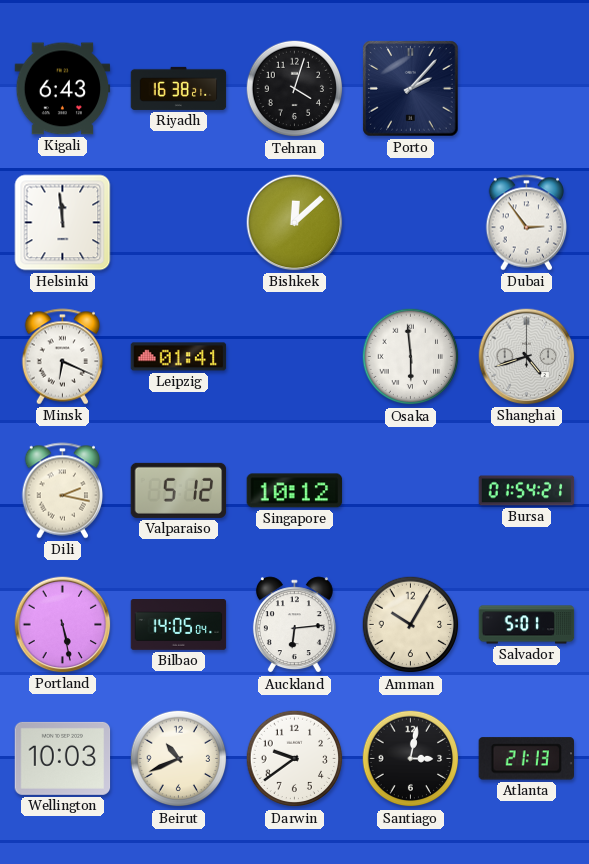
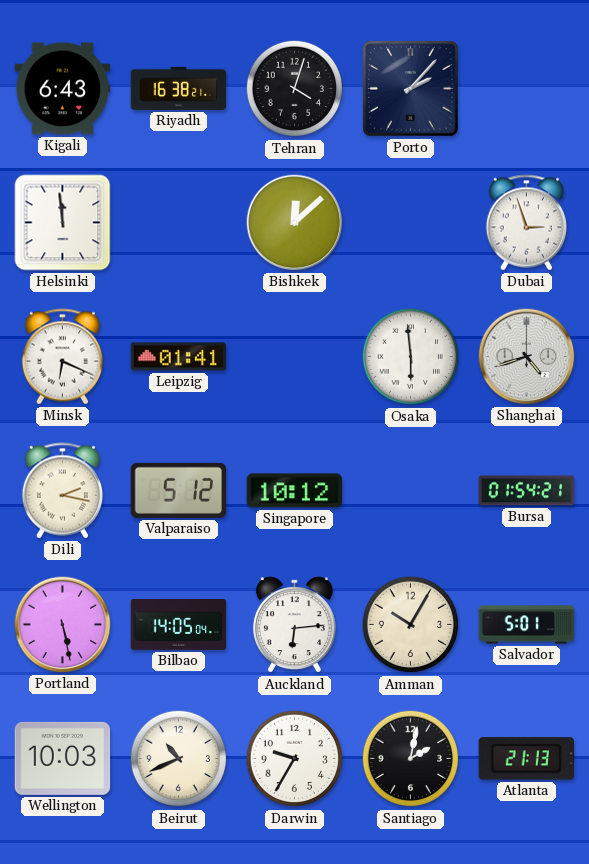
Dubai: 2:54 -> 2:57 (527, 223)
Darwin: 9:39 -> 9:35 (295, 759)
Santiago: 3:02 -> 2:02 (411, 759)
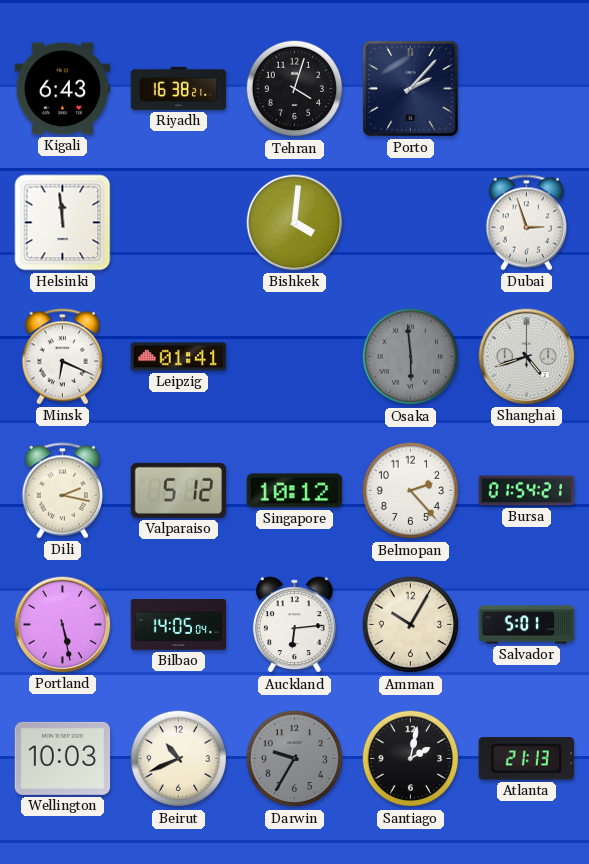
Bishkek: 12:08 -> 4:01 (295, 223)
Osaka dial: white -> grey (411, 357)
Belmopan: none -> 2:23 (411, 491)
Darwin dial: white -> grey (295, 759)
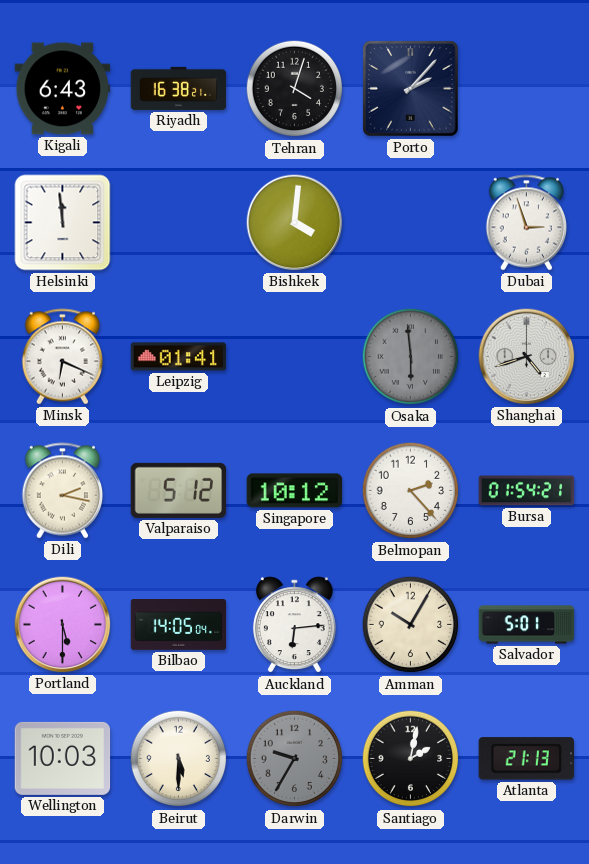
Portland: 5:28 -> 5:30 (63, 625)
Beirut: 10:41 -> 5:30 (179, 759)
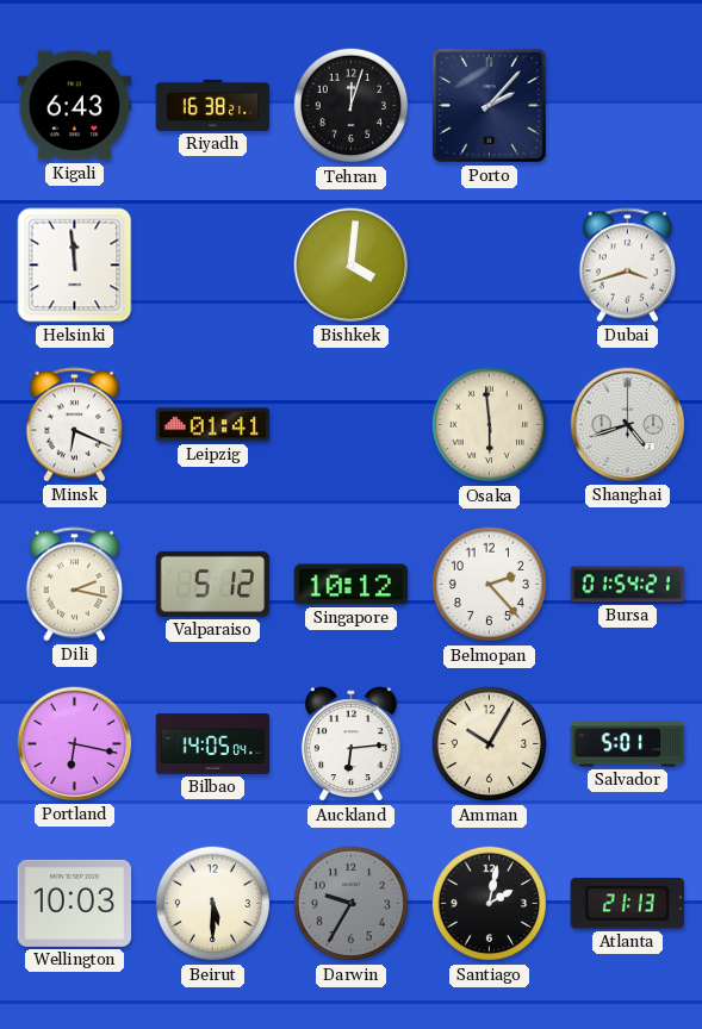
Tehran: 4:03 -> 12:03 (352, 106)
Dubai: 2:57 -> 3:42 (628, 266)
Osaka dial: grey -> cream (490, 425)
Portland: 5:30 -> 6:17 (75, 744)
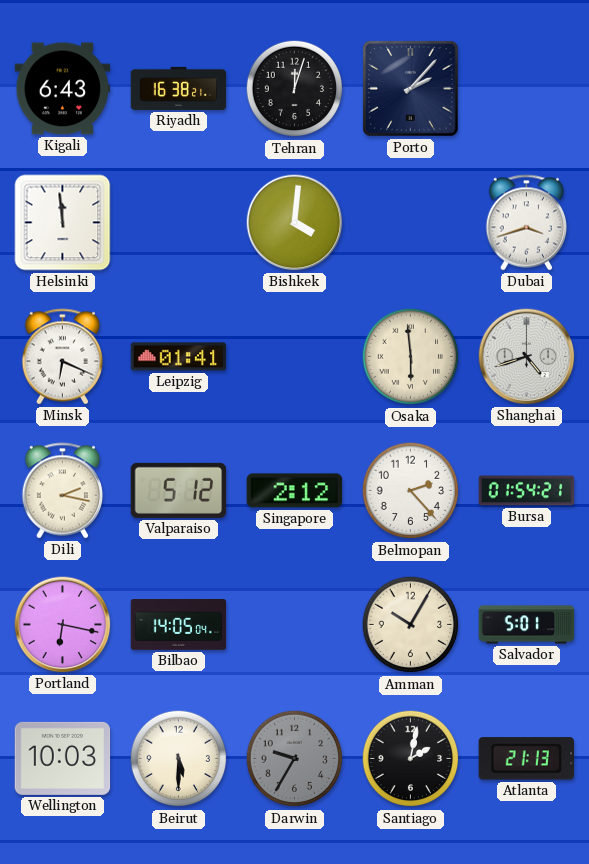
Singapore: 10:12 -> 2:12 (295, 491)
Auckland: 6:14 -> none (350, 744)
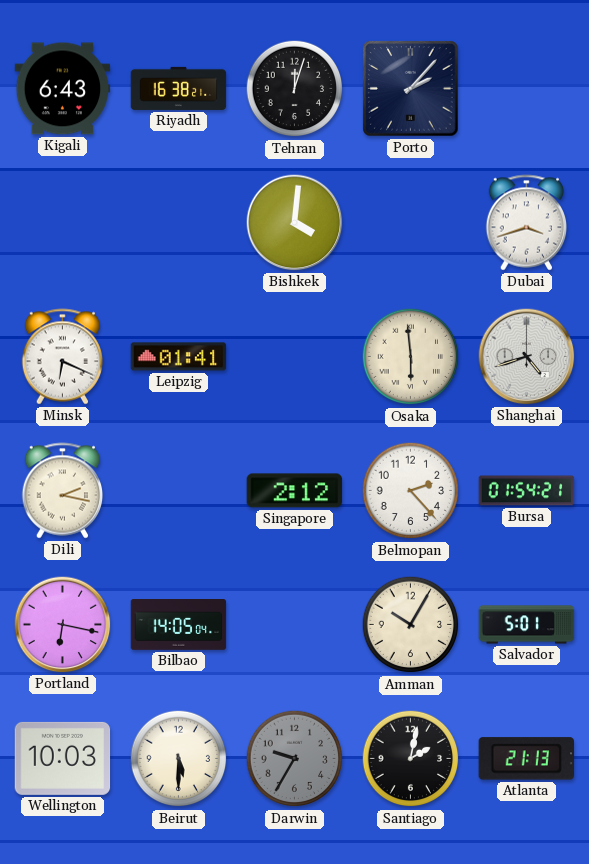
Helsinki: 11:59 -> none (63, 223)
Valparaiso: 5:12 -> none (179, 490)
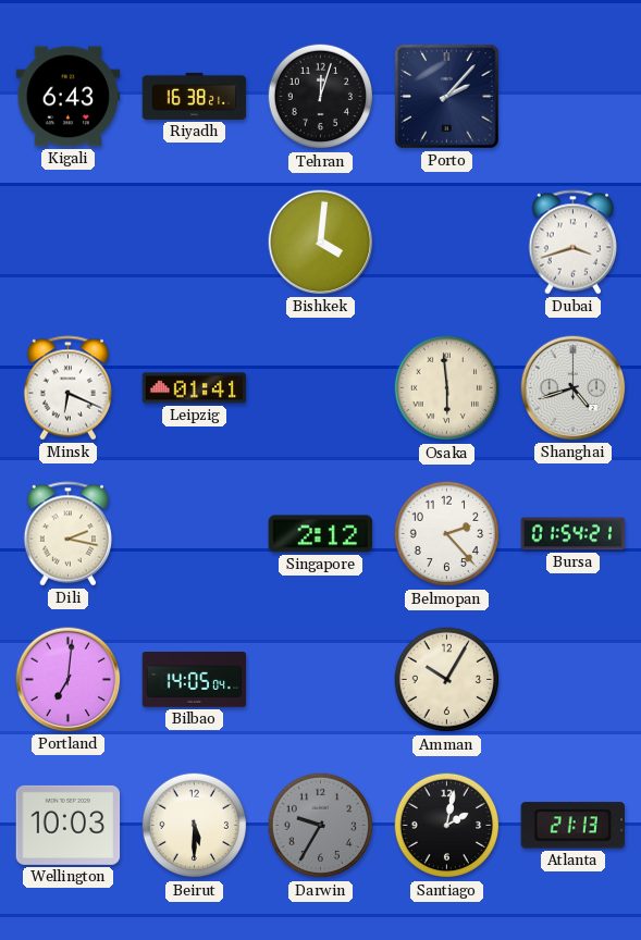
Portland: 6:17 -> 7:01 (69, 680)
Salvador: 5:01 -> none (527, 625)
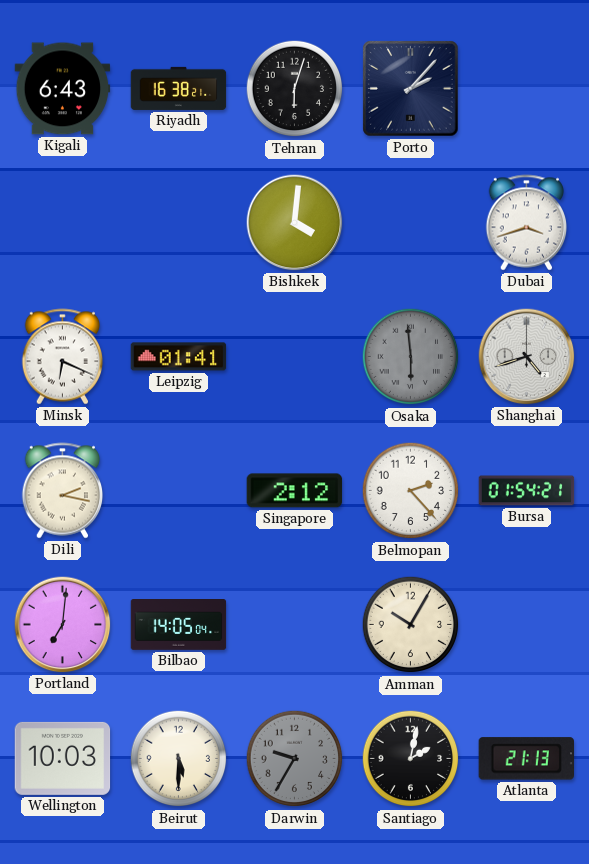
Tehran: 12:03 -> 6:03 (295, 89)
Osaka dial: cream -> grey (411, 357)
